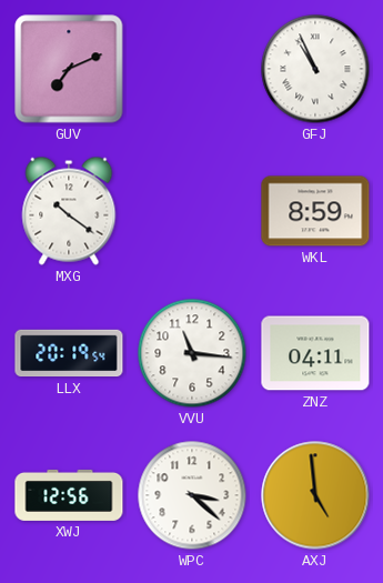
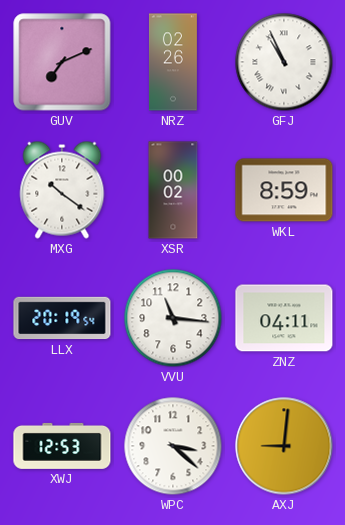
NRZ: none -> 02:26 (173, 62)
XSR: none -> 00:02 (173, 190)
XWJ: 12:56 -> 12:53 (62, 446)
AXJ: 4:59 -> 9:01 (284, 446)
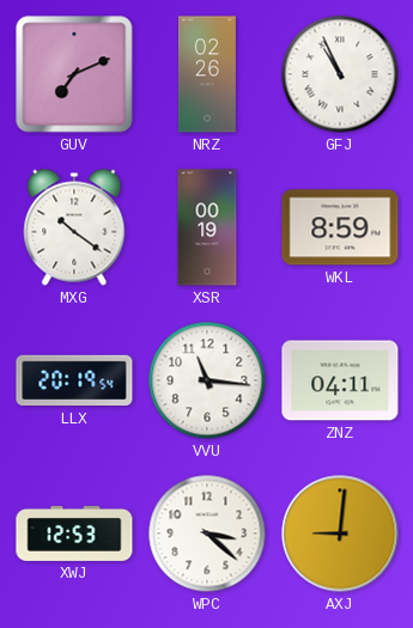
XSR: 00:02 -> 00:19 (207, 227)
